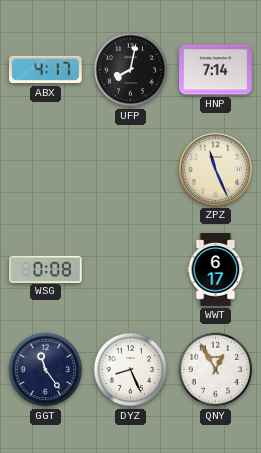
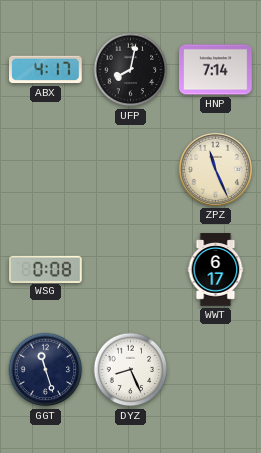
GGT: 11:24 -> 11:27 (46, 370)
QNY: 12:55 -> none (216, 370)
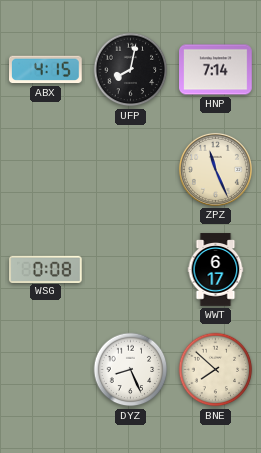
ABX: 4:17 -> 4:15 (46, 70)
GGT: 11:27 -> none (46, 370)
BNE: none -> 7:52 (216, 370)
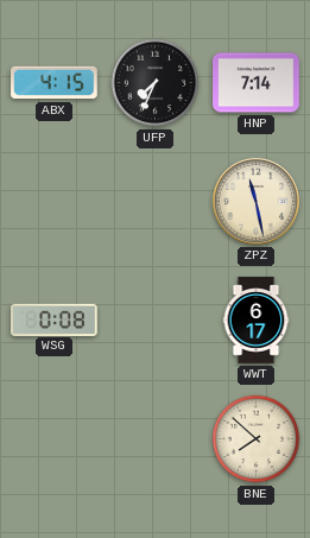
UFP: 8:02 -> 7:34 (156, 83)
ZPZ: 11:26 -> 11:28 (255, 201)
DYZ: 8:26 -> none (131, 370)
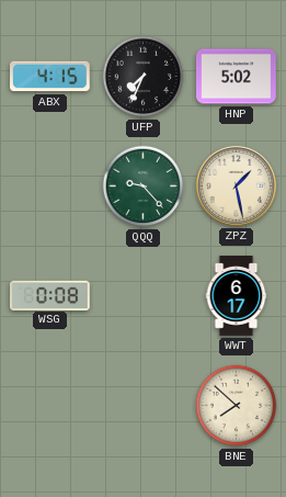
HNP: 7:14 -> 5:02 (237, 77)
QQQ: none -> 9:23 (144, 187)
ZPZ: 11:28 -> 1:28 (236, 185)
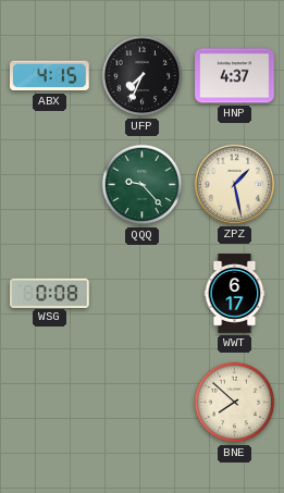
HNP: 5:02 -> 4:37 (235, 76)
